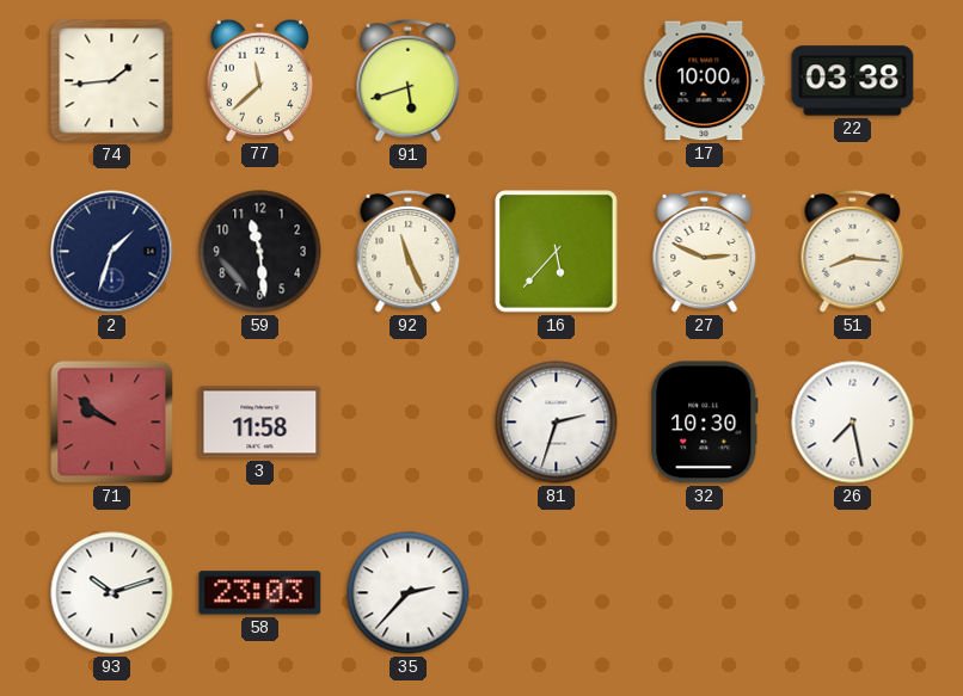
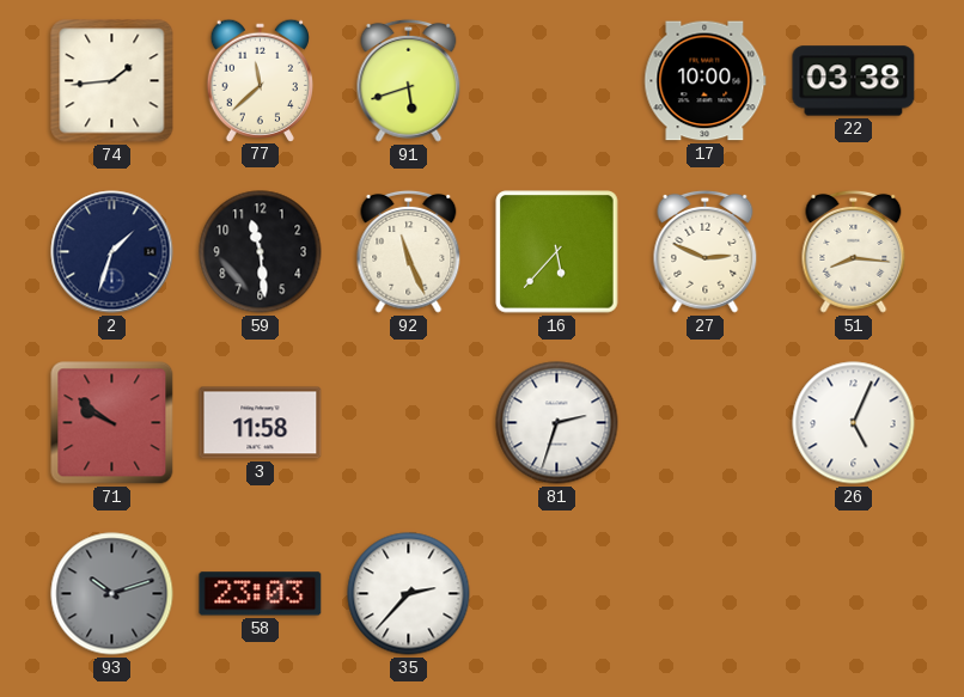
32: 10:30 -> none (705, 423)
26: 7:28 -> 5:04 (854, 423)
93 dial: white -> grey (112, 594)
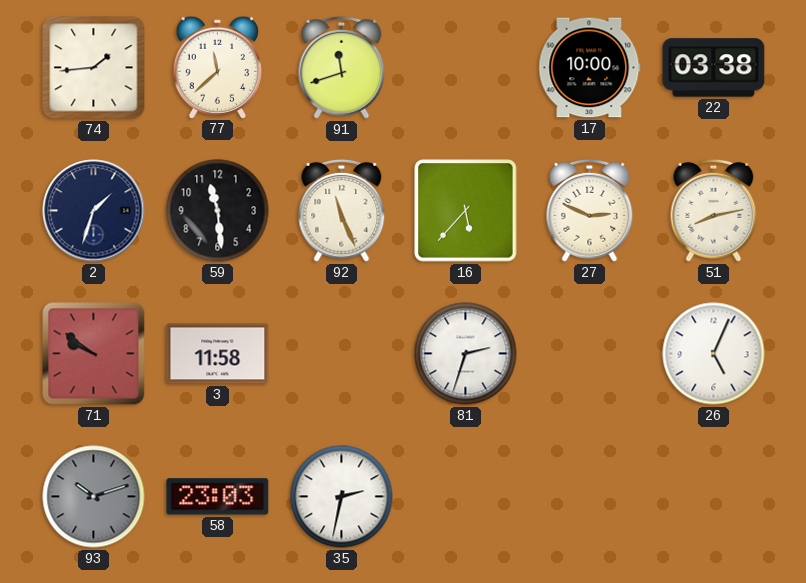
91: 5:42 -> 11:42 (342, 67)
51: 8:16 -> 8:13 (714, 210)
35: 2:37 -> 2:32 (342, 497)
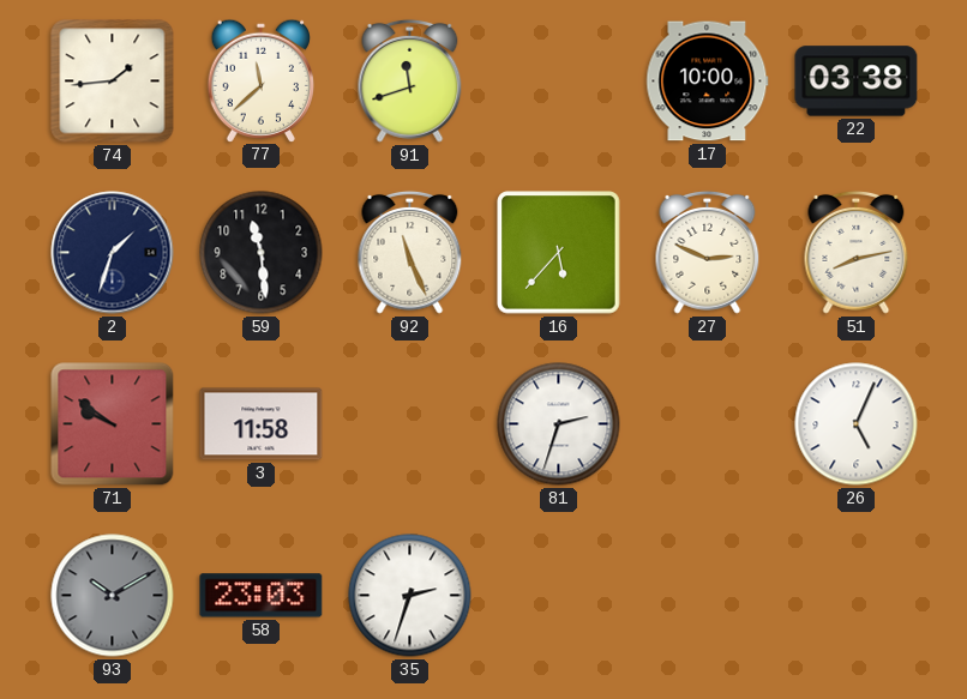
93: 10:12 -> 10:10 (113, 596)
35: 2:32 -> 2:33 (410, 596)
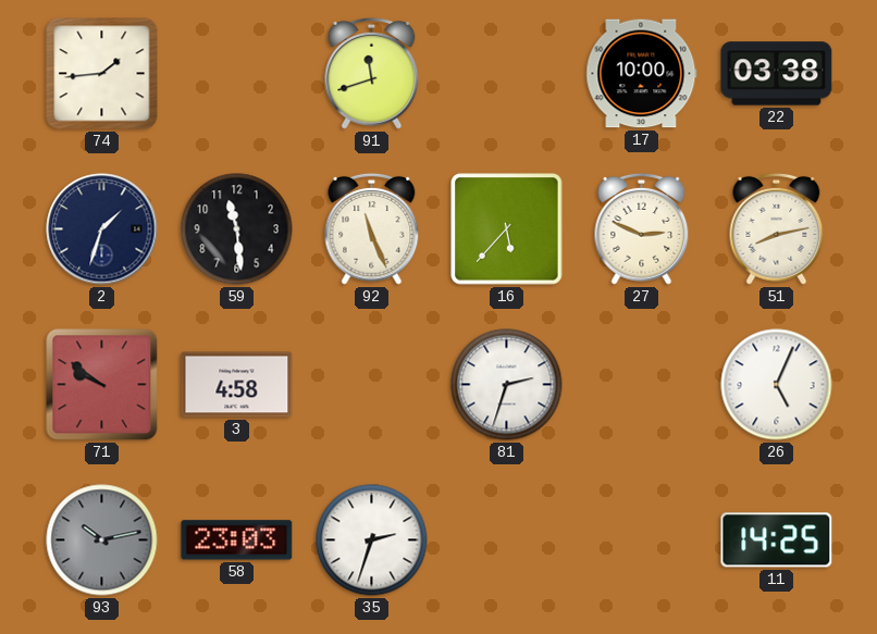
77: 11:38 -> none (260, 80)
3: 11:58 -> 4:58 (237, 385)
93: 10:10 -> 10:13 (102, 540)
11: none -> 14:25 (777, 540)
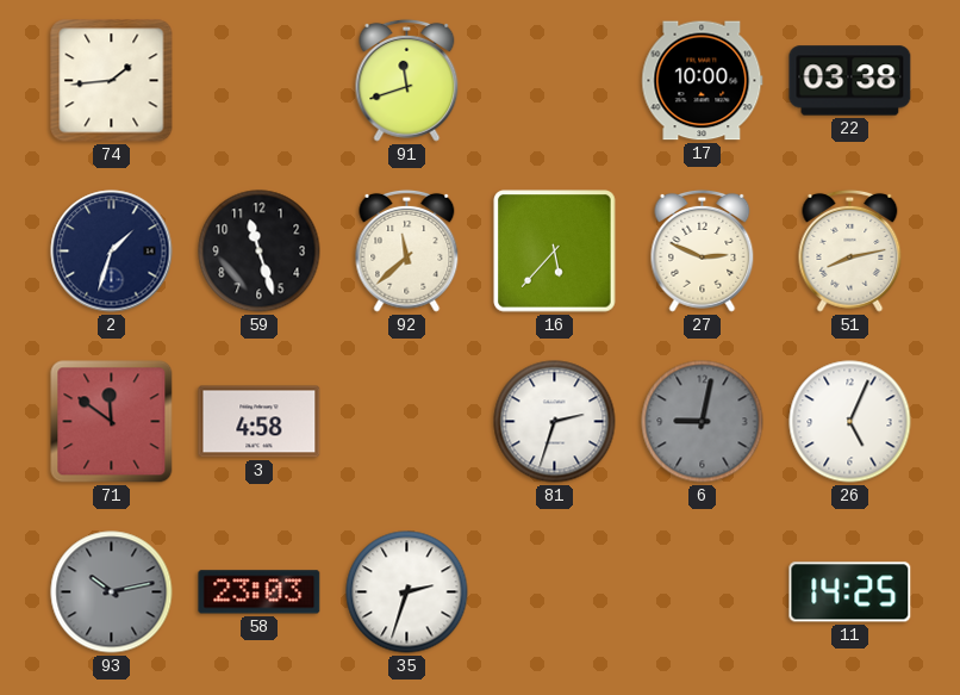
59: 11:29 -> 11:27 (260, 252)
92: 11:26 -> 11:38 (407, 250)
71: 9:51 -> 11:51 (112, 422)
6: none -> 9:02 (703, 422)
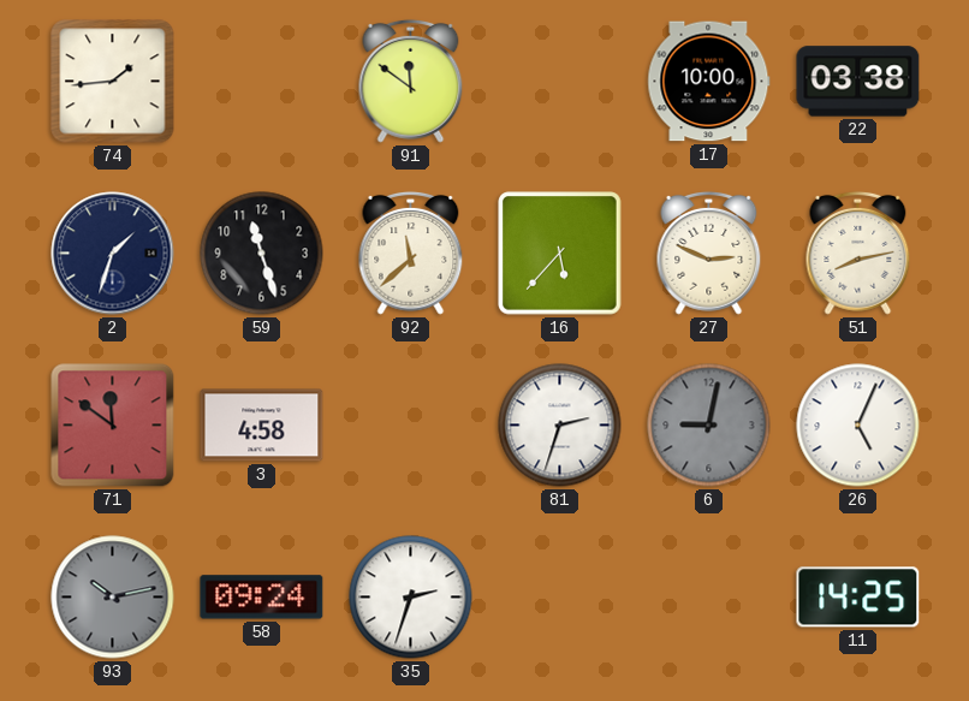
91: 11:42 -> 11:51 (411, 81)
58: 23:03 -> 09:24 (262, 598)
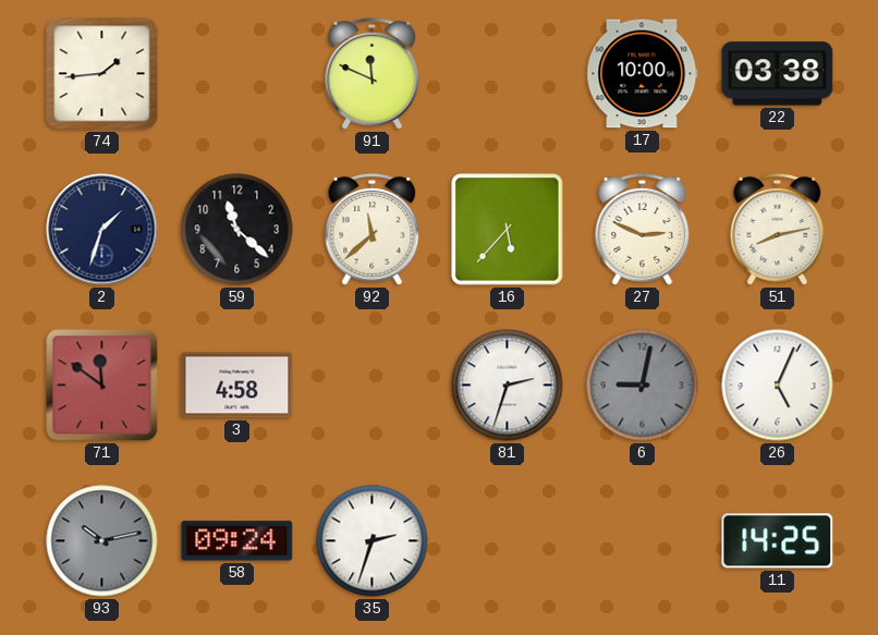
91: 11:51 -> 11:49 (373, 73)
59: 11:27 -> 11:22 (237, 230)
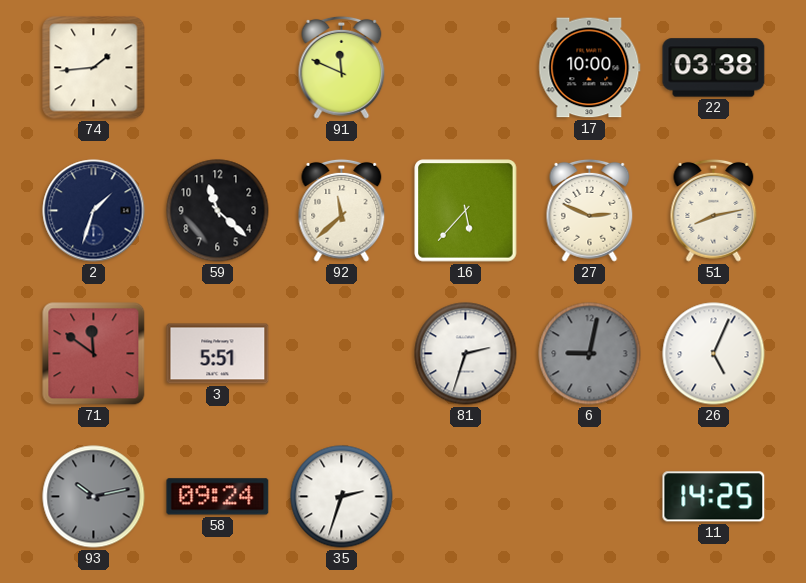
3: 4:58 -> 5:51 (218, 354)
